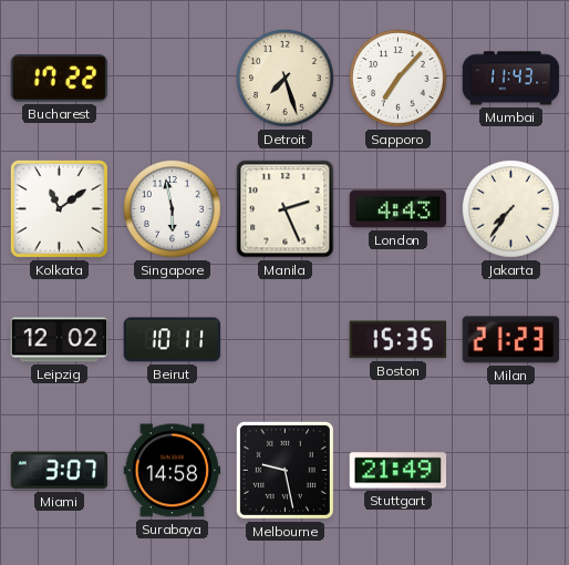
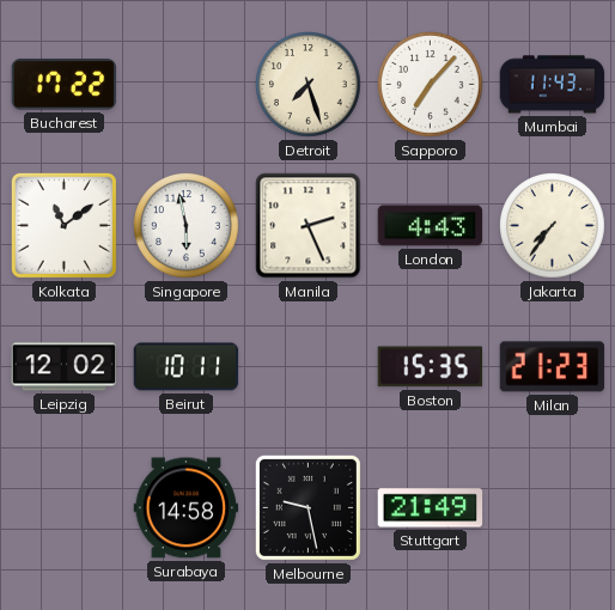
Miami: 3:07 -> none (60, 471)
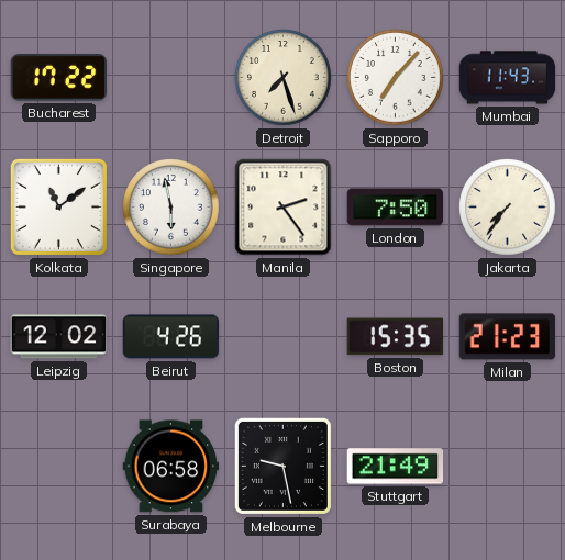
Manila: 2:26 -> 2:24 (284, 208)
London: 4:43 -> 7:50 (396, 208)
Beirut: 10:11 -> 4:26 (171, 337)
Surabaya: 14:58 -> 06:58 (171, 467)
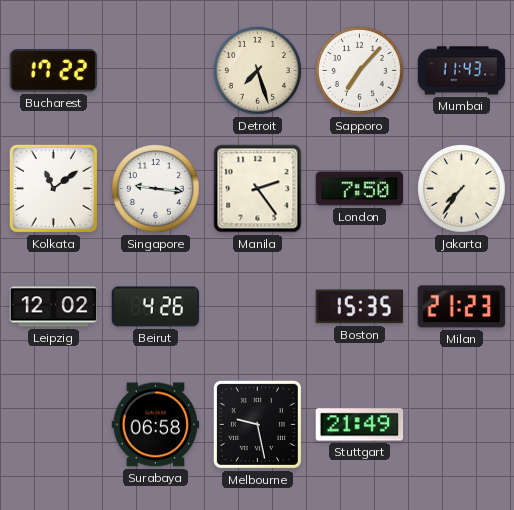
Singapore: 5:58 -> 9:16 (156, 189)
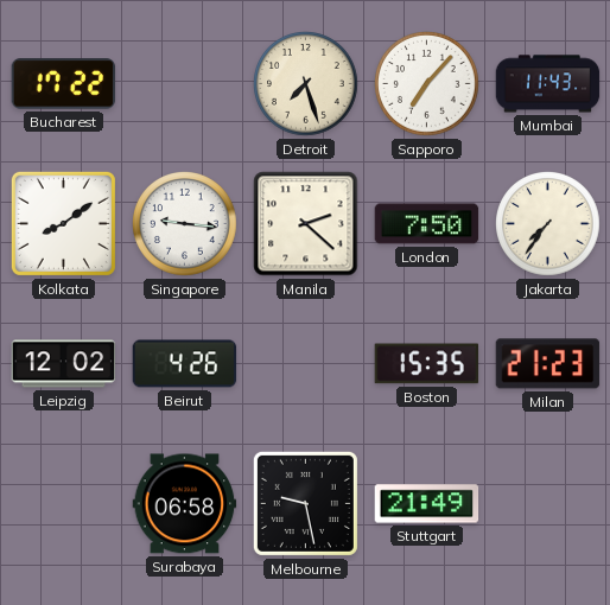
Kolkata: 11:09 -> 8:09 (63, 223)
Manila: 2:24 -> 2:22 (306, 224)
